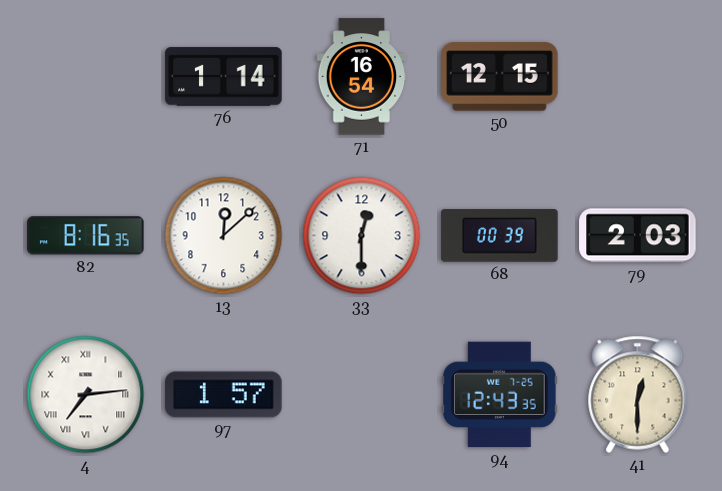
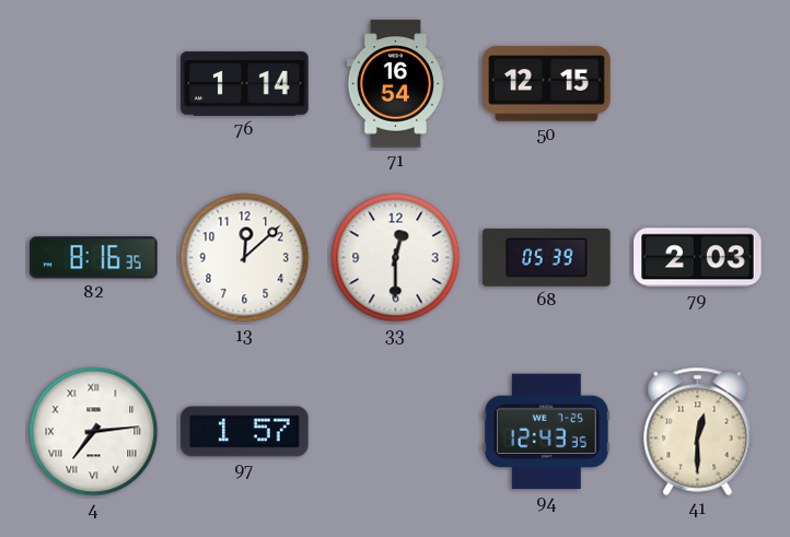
68: 00:39 -> 05:39 (547, 258)
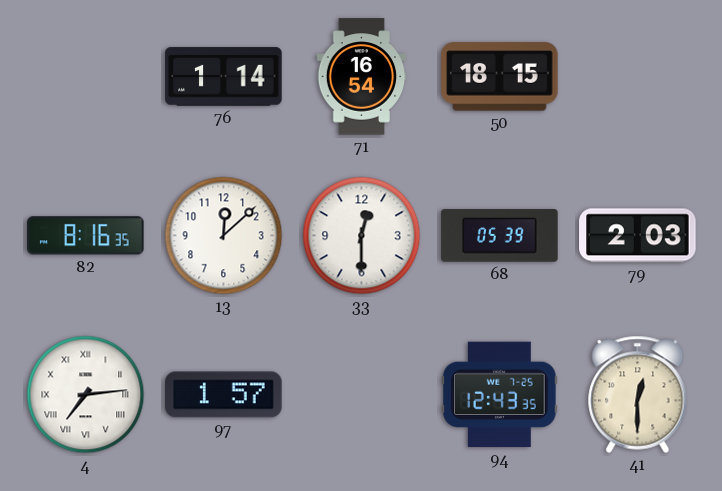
50: 12:15 -> 18:15 (500, 77)
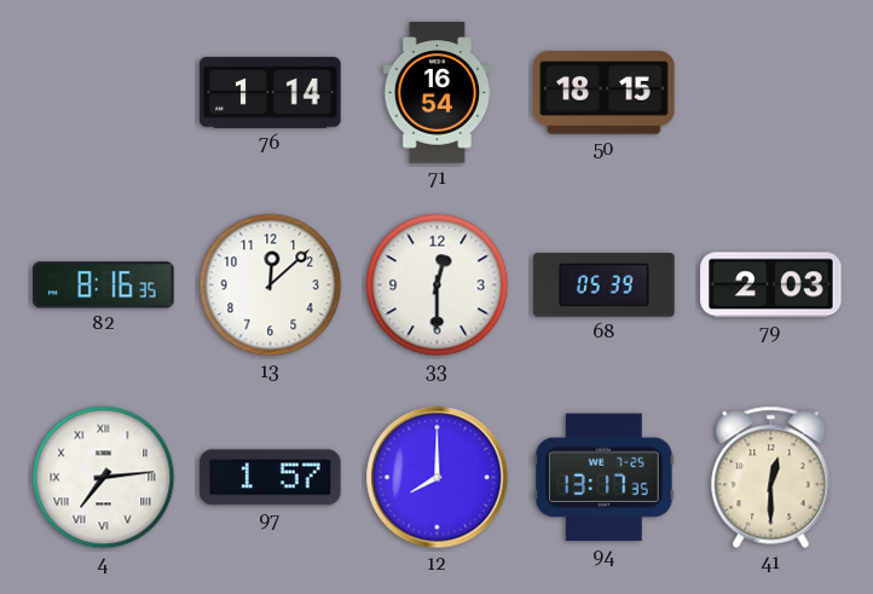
12: none -> 8:00 (438, 478)
94: 12:43 -> 13:17 (605, 478)
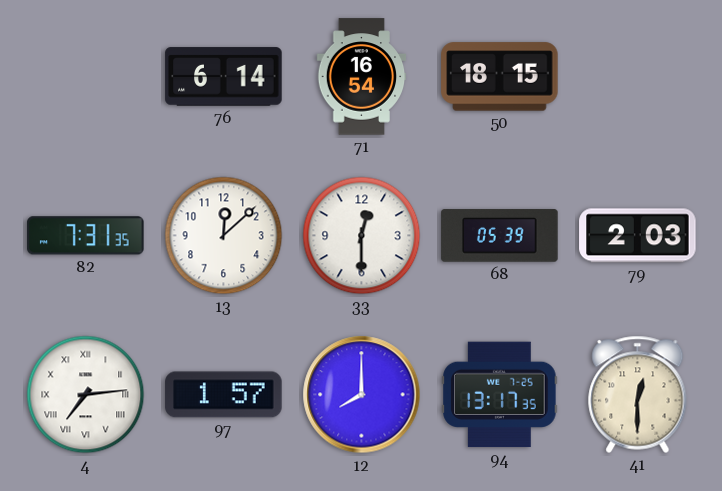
76: 1:14 -> 6:14 (224, 77)
82: 8:16 -> 7:31 (86, 236)
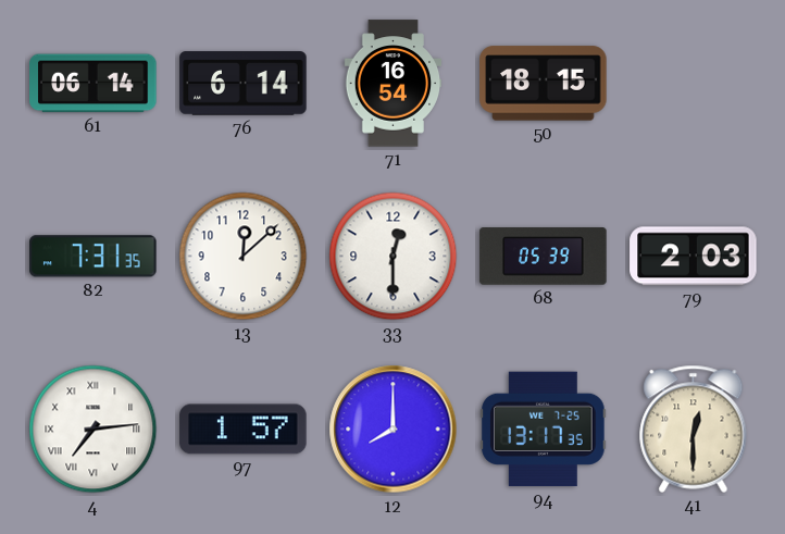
61: none -> 06:14 (94, 84)
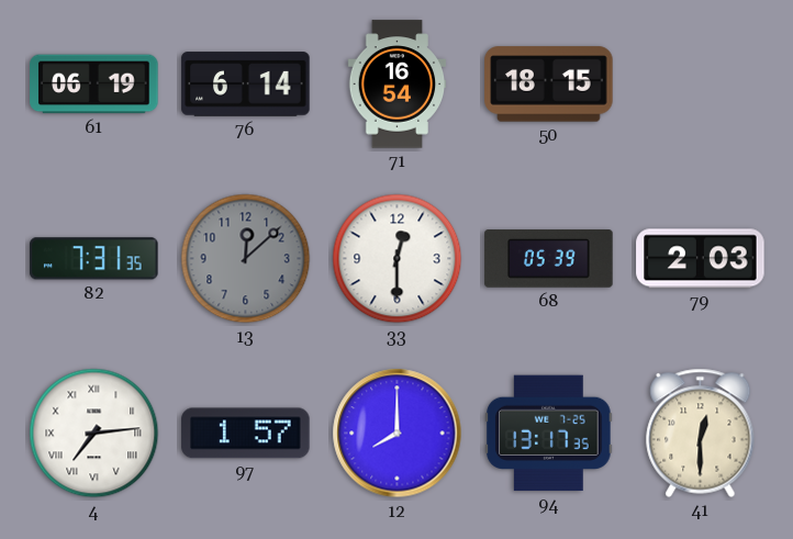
61: 06:14 -> 06:19 (94, 85)
13 dial: white -> grey (246, 259)
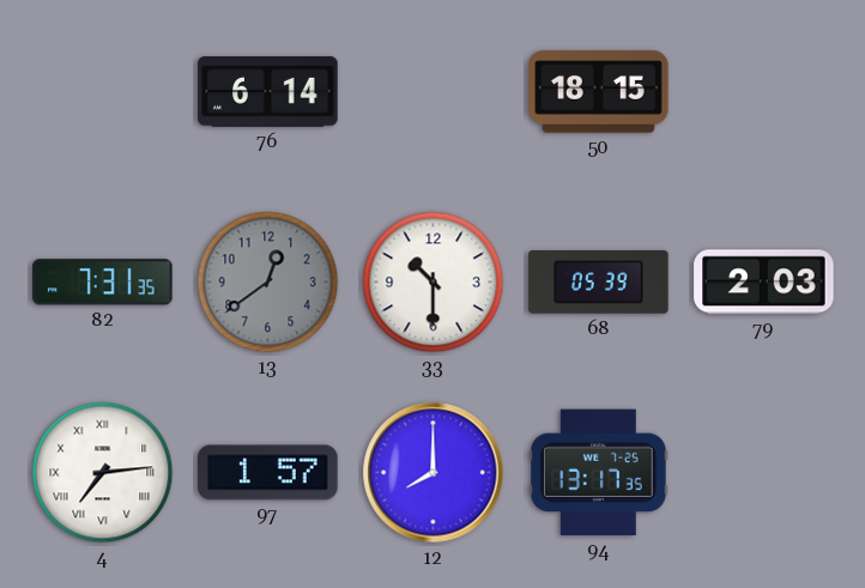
61: 06:19 -> none (94, 85)
71: 16:54 -> none (398, 85)
13: 12:08 -> 12:39 (268, 283)
33: 12:30 -> 10:30 (434, 283)
41: 12:30 -> none (701, 433)
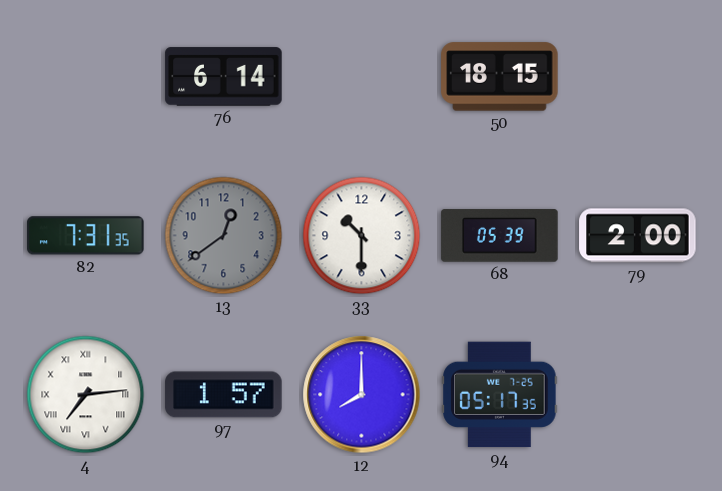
79: 2:03 -> 2:00 (638, 236)
94: 13:17 -> 05:17 (500, 395)
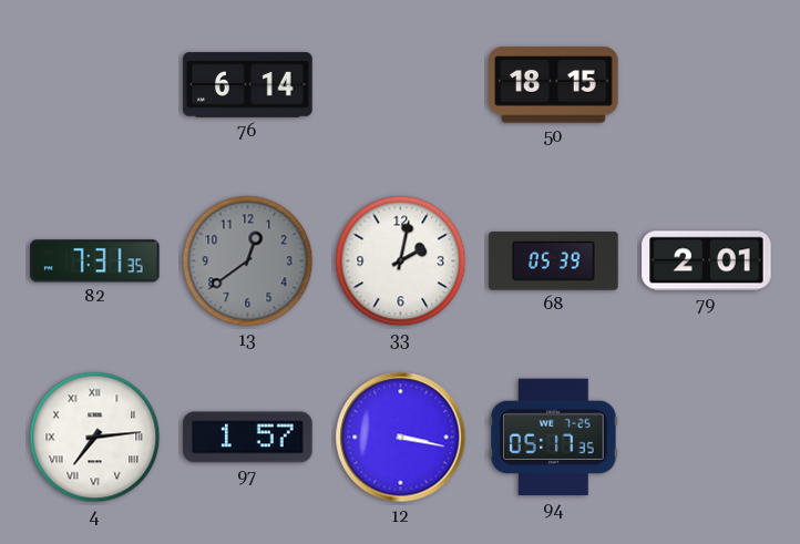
33: 10:30 -> 2:02 (401, 261)
79: 2:00 -> 2:01 (707, 261)
12: 8:00 -> 3:17 (401, 438)
